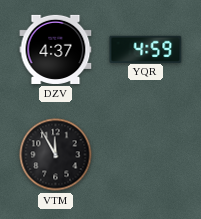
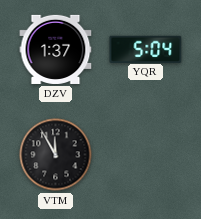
DZV: 4:37 -> 1:37 (56, 49)
YQR: 4:59 -> 5:04 (146, 49)
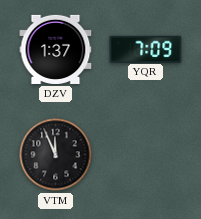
YQR: 5:04 -> 7:09 (146, 49)
VTM: 11:55 -> 11:56 (56, 155)
